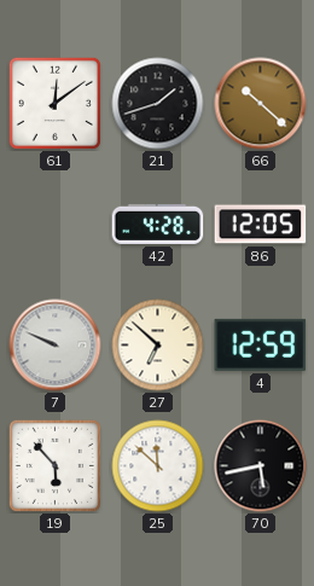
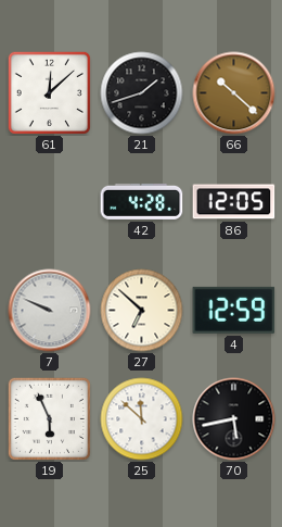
61: 12:09 -> 12:08 (49, 92)
19: 5:53 -> 5:56 (49, 418)
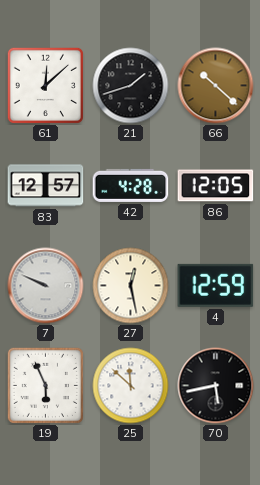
83: none -> 12:57 (46, 186)
27: 6:52 -> 12:28 (131, 286)
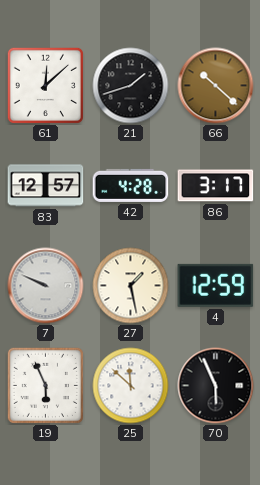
86: 12:05 -> 3:17 (216, 186)
27: 12:28 -> 1:28 (131, 286)
70: 5:43 -> 5:56 (216, 386)
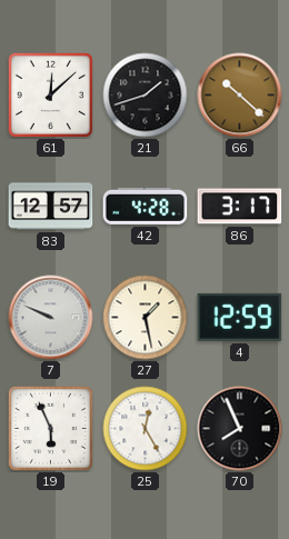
25: 11:52 -> 12:25 (146, 429)
70: 5:56 -> 7:56 (240, 429)
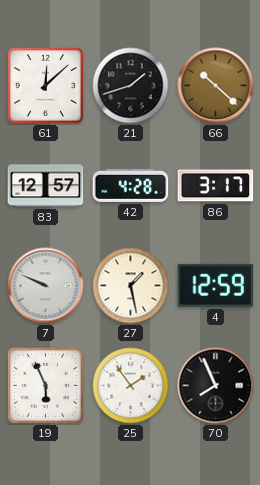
25: 12:25 -> 1:54 (131, 386)
